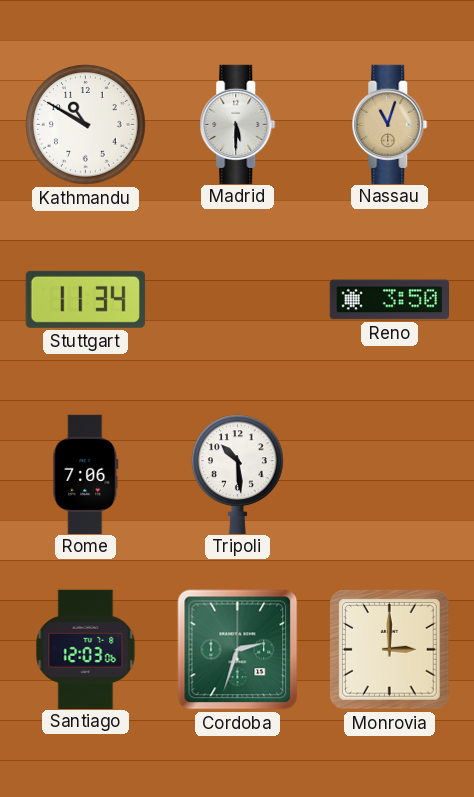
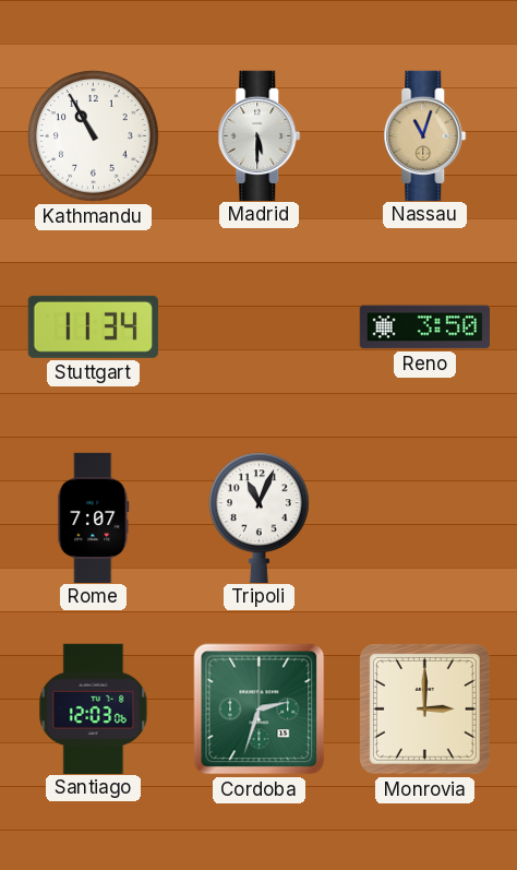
Kathmandu: 10:50 -> 10:55 (94, 136)
Rome: 7:06 -> 7:07 (94, 517)
Tripoli: 10:29 -> 11:04 (260, 517)
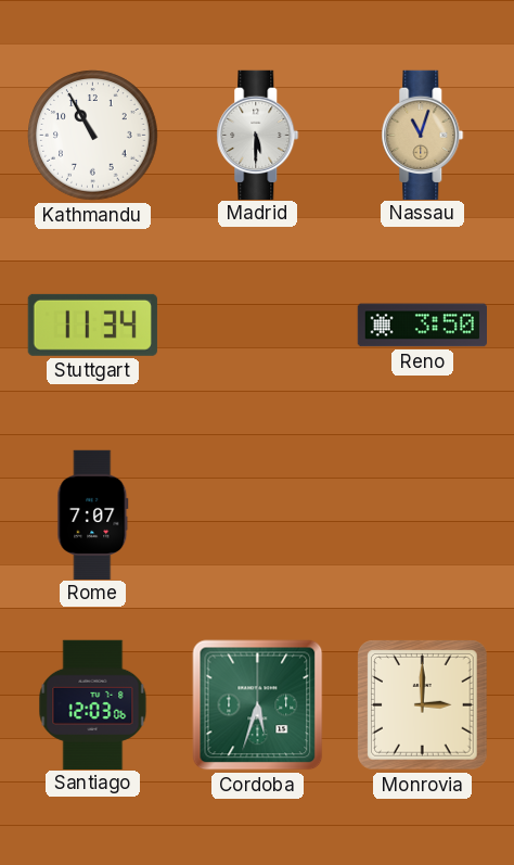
Tripoli: 11:04 -> none (260, 517)
Cordoba: 2:33 -> 5:33 (258, 705)
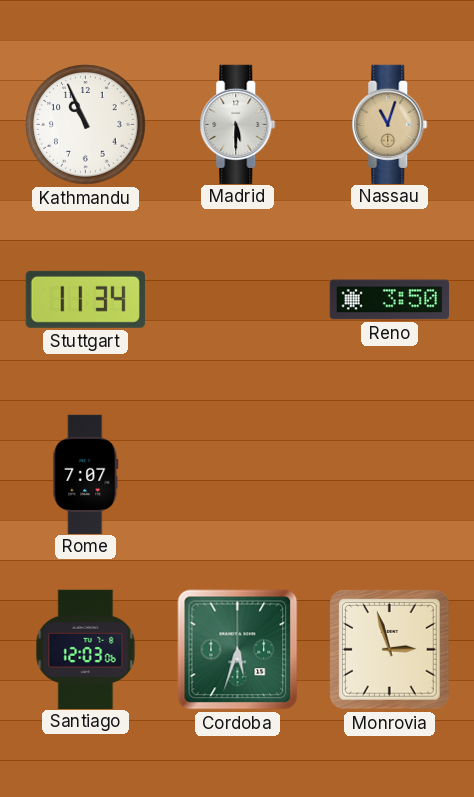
Kathmandu: 10:55 -> 10:56 (86, 125)
Monrovia: 3:00 -> 2:57 (390, 650)
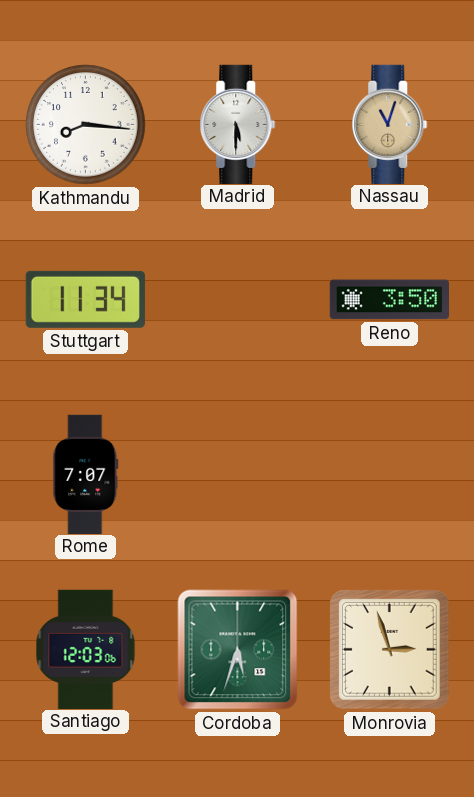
Kathmandu: 10:56 -> 8:16 (86, 125)
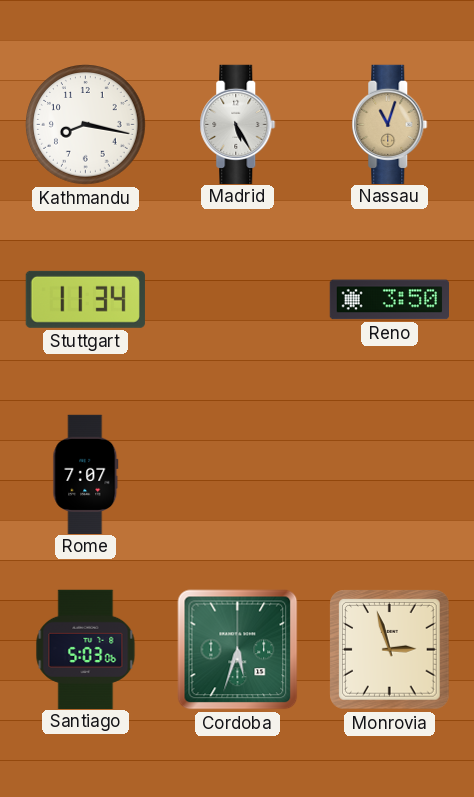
Kathmandu: 8:16 -> 8:17 (86, 125)
Madrid: 5:30 -> 5:25 (238, 124)
Santiago: 12:03 -> 5:03 (86, 649)
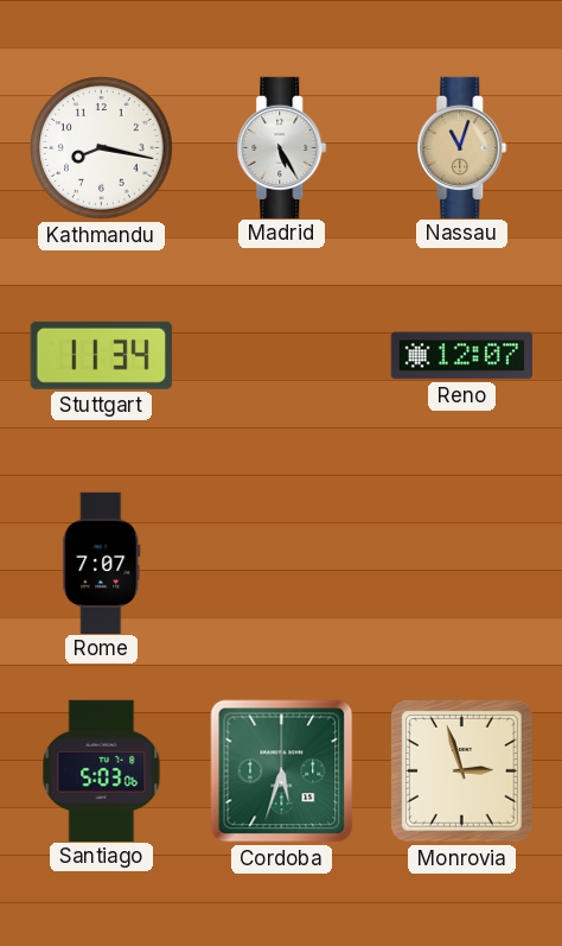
Reno: 3:50 -> 12:07 (461, 356)
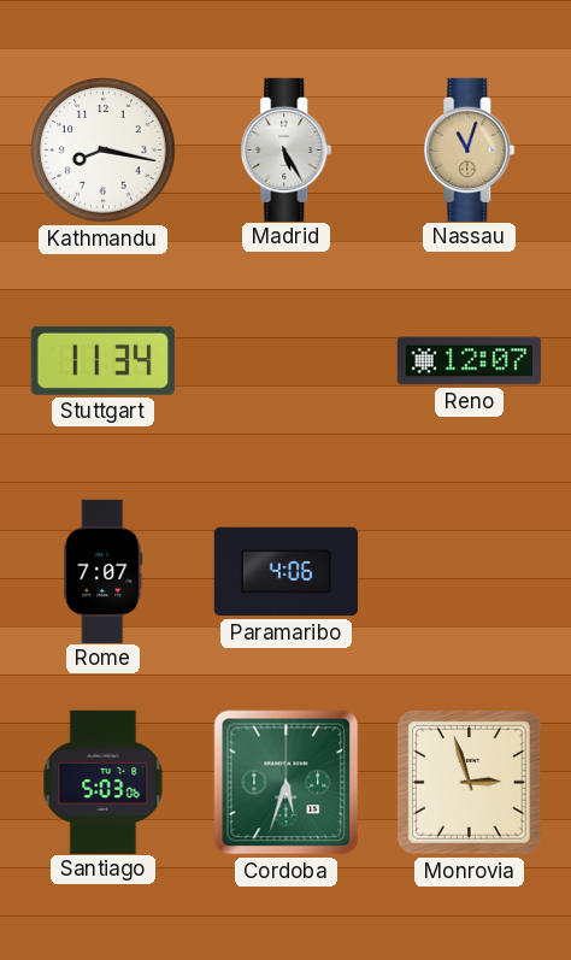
Paramaribo: none -> 4:06 (285, 572)
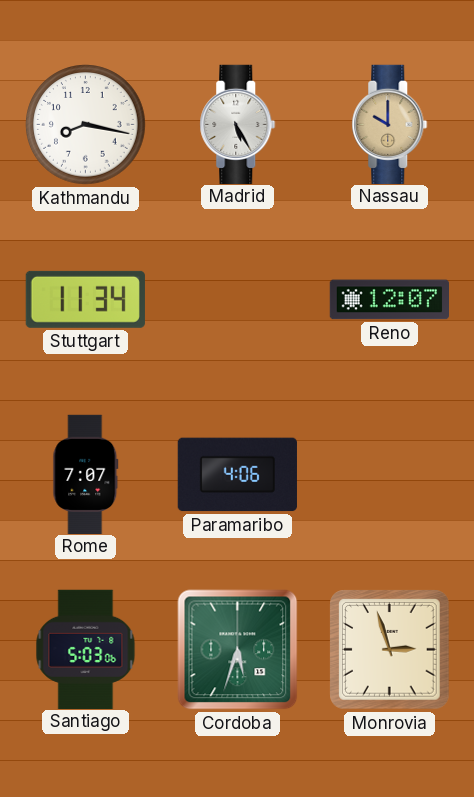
Nassau: 11:03 -> 10:00 (390, 124)
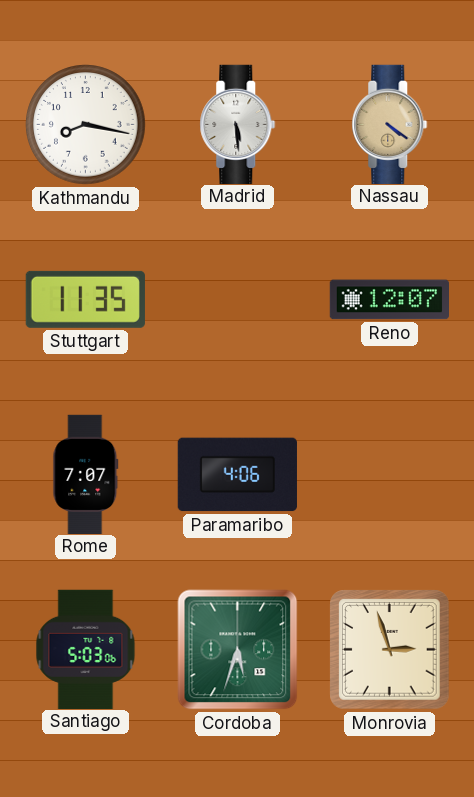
Madrid: 5:25 -> 5:29 (238, 124)
Nassau: 10:00 -> 4:21 (390, 124)
Stuttgart: 11:34 -> 11:35 (85, 299)
